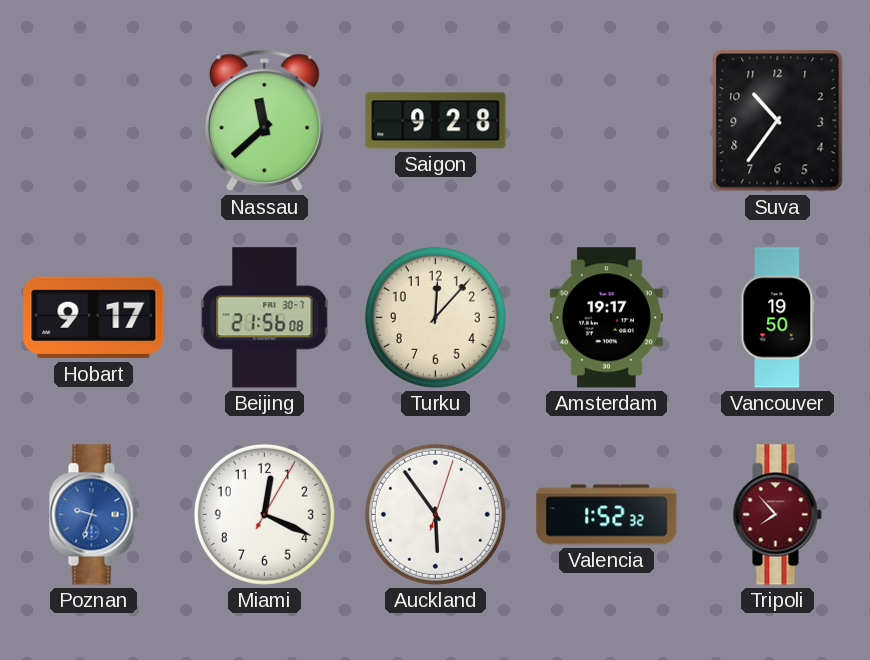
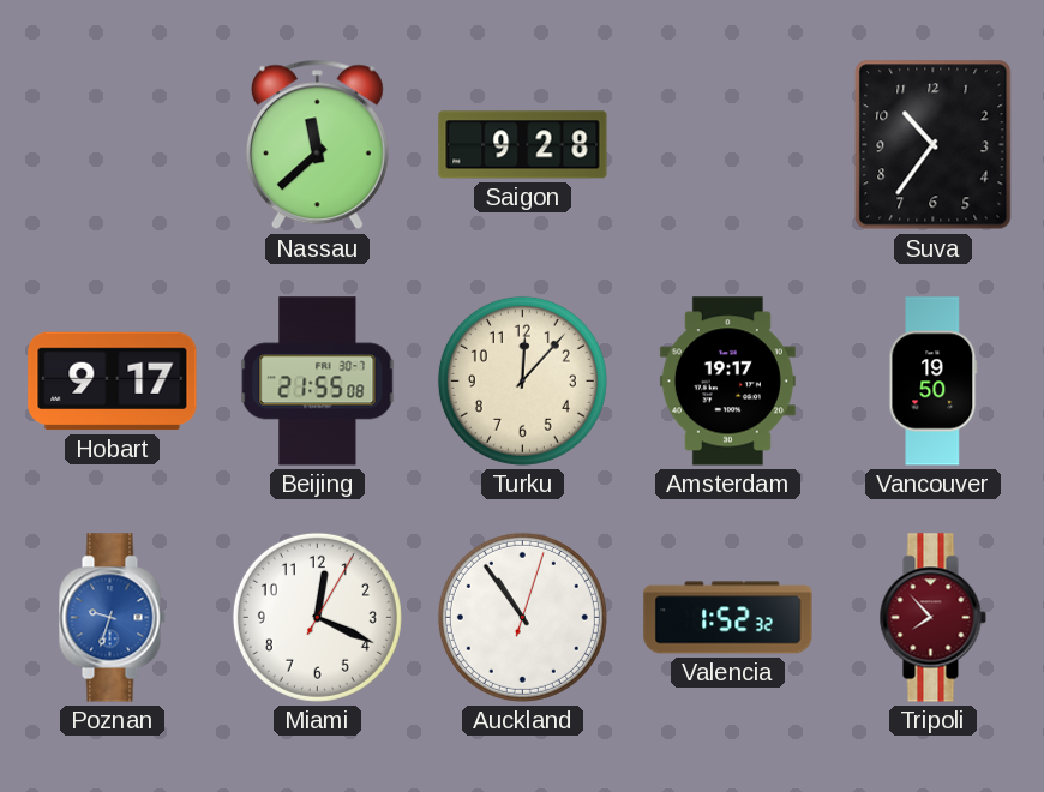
Beijing: 21:56 -> 21:55 (318, 382)
Auckland: 5:54 -> 10:54 (522, 617)
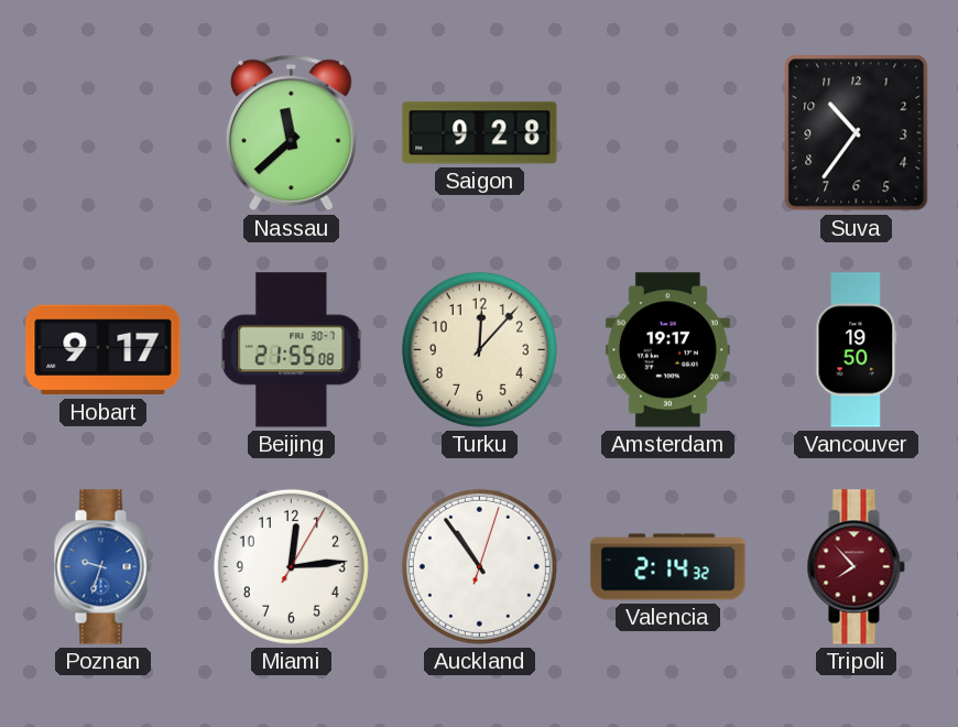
Miami: 12:19 -> 12:14 (291, 566)
Valencia: 1:52 -> 2:14 (668, 567)
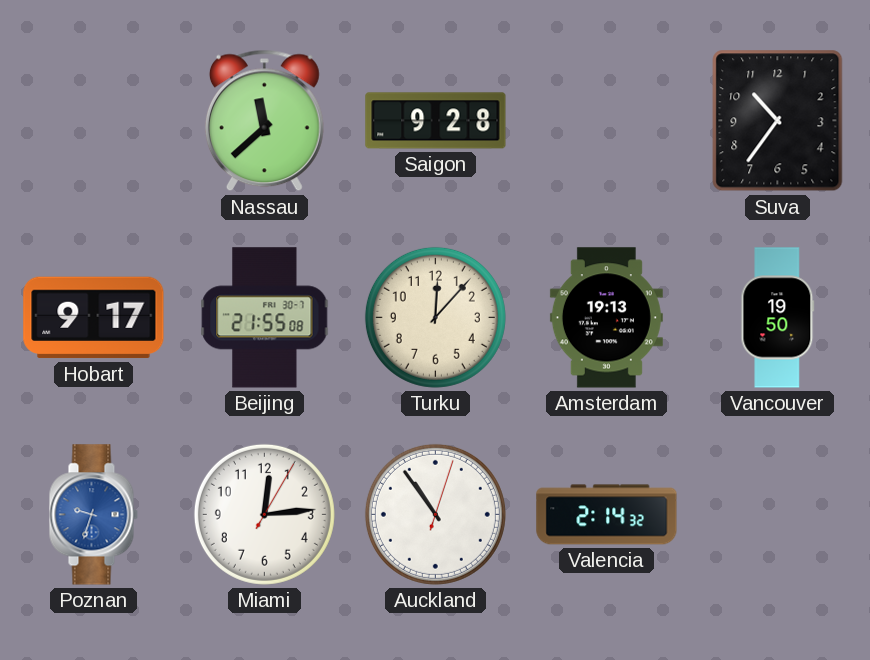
Amsterdam: 19:17 -> 19:13 (606, 318)
Tripoli: 7:53 -> none (856, 567)
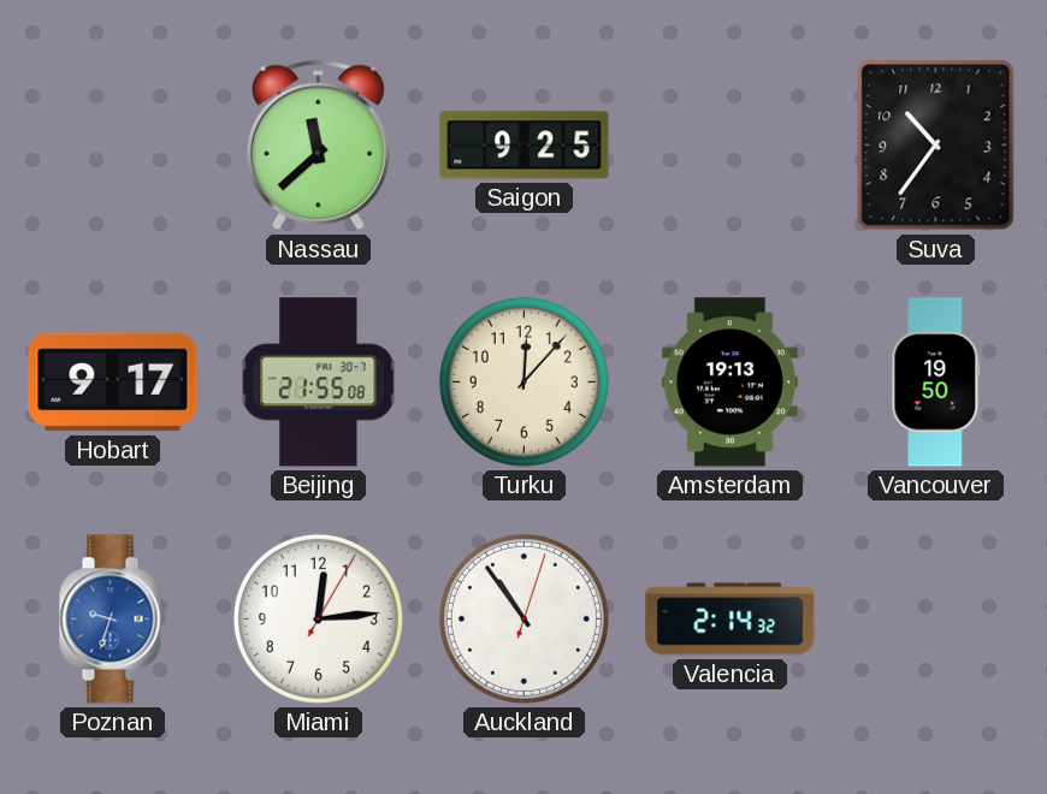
Saigon: 9:28 -> 9:25 (525, 146)
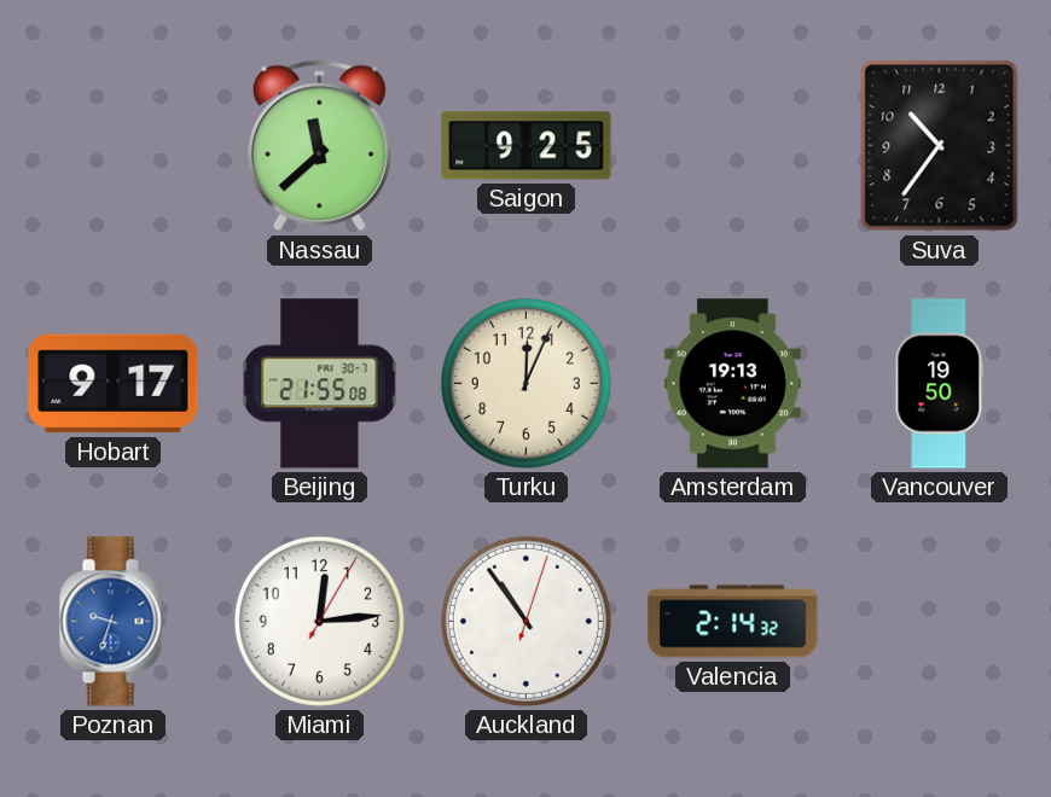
Turku: 12:07 -> 12:04 (525, 383)
